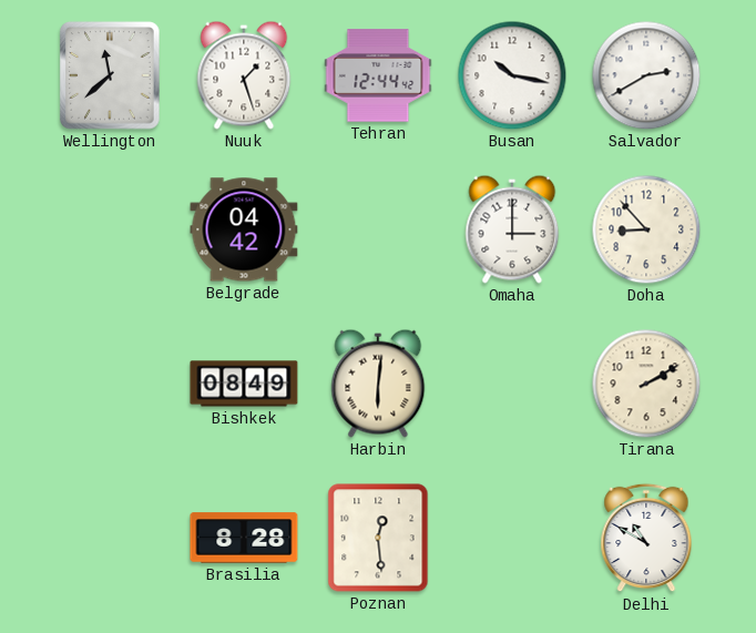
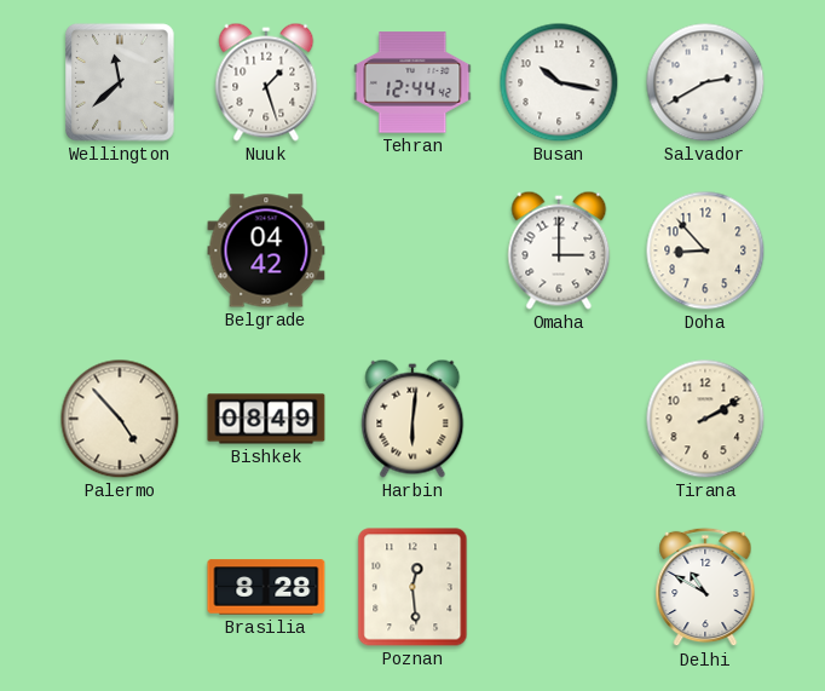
Palermo: none -> 4:53 (120, 419)
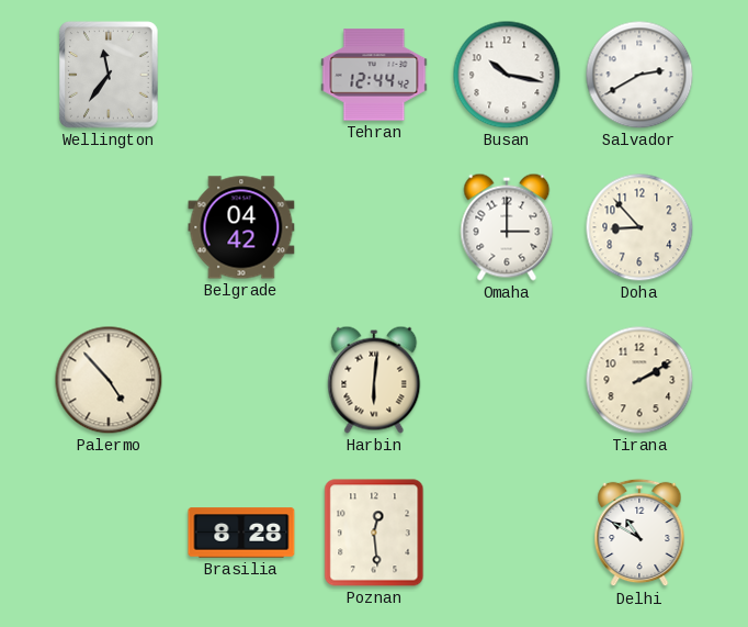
Wellington: 11:38 -> 11:36 (109, 75)
Nuuk: 1:27 -> none (266, 82)
Bishkek: 08:49 -> none (266, 419)
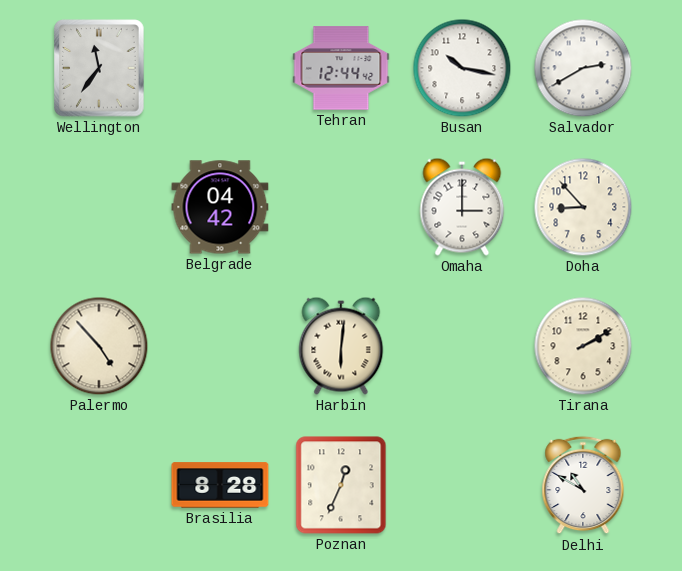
Poznan: 12:29 -> 12:34 (341, 485)
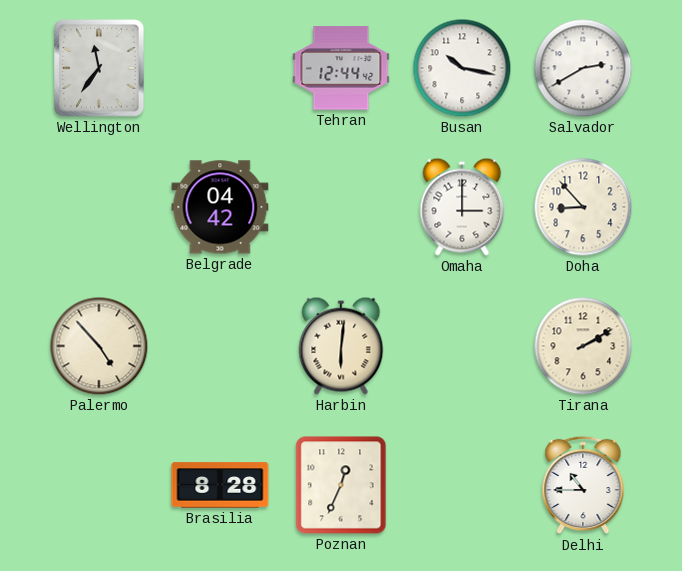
Delhi: 10:50 -> 10:45 (583, 485)
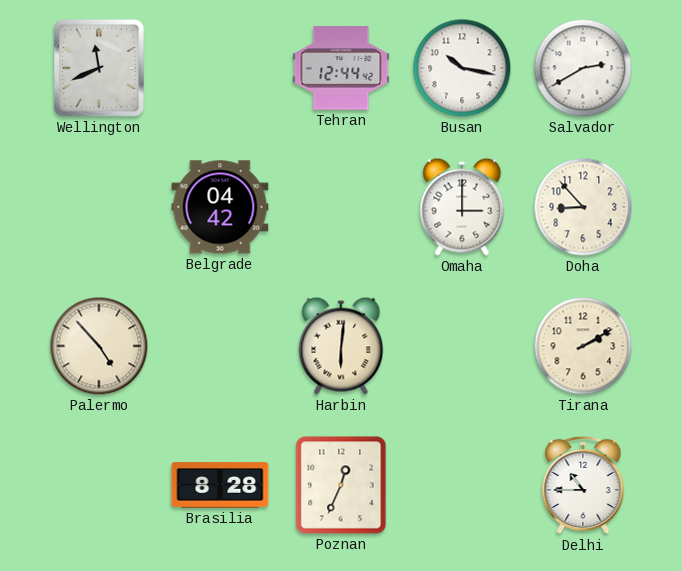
Wellington: 11:36 -> 11:41 (99, 68)
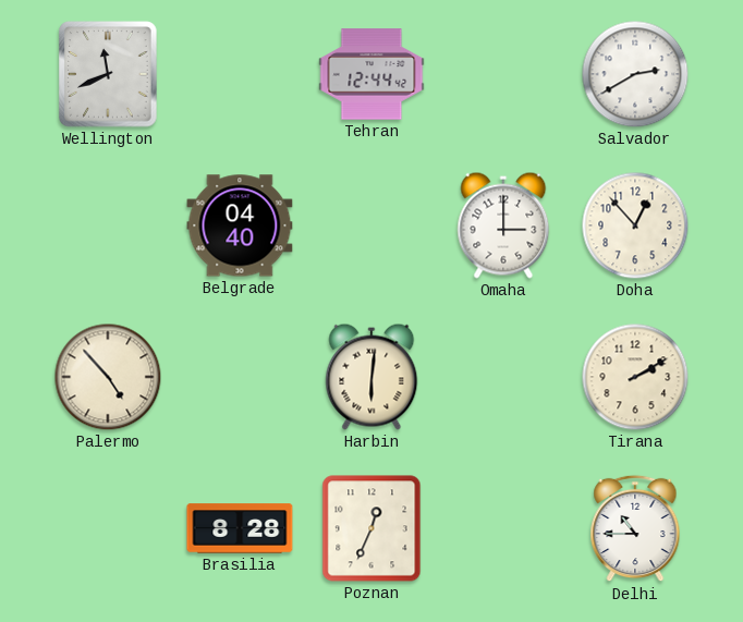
Busan: 10:17 -> none (462, 68)
Belgrade: 04:42 -> 04:40 (240, 225)
Doha: 8:53 -> 12:53 (635, 225)
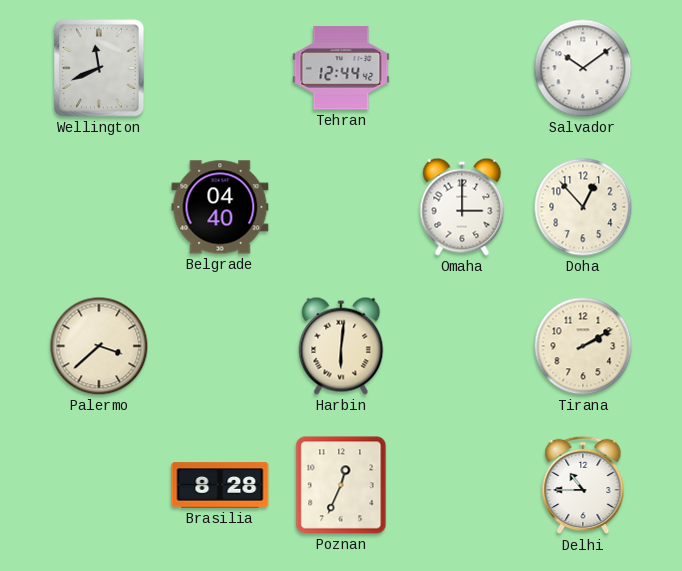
Salvador: 2:40 -> 10:09 (583, 68)
Palermo: 4:53 -> 3:38 (99, 346)
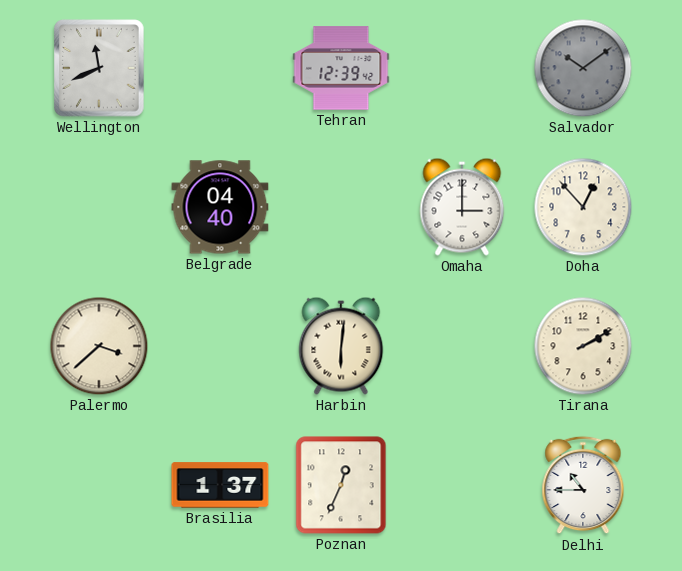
Tehran: 12:44 -> 12:39 (341, 68)
Salvador dial: white -> grey (583, 68)
Brasilia: 8:28 -> 1:37 (220, 485)
